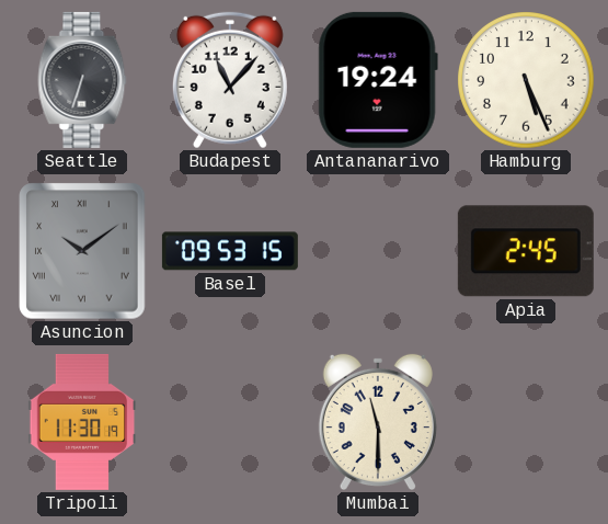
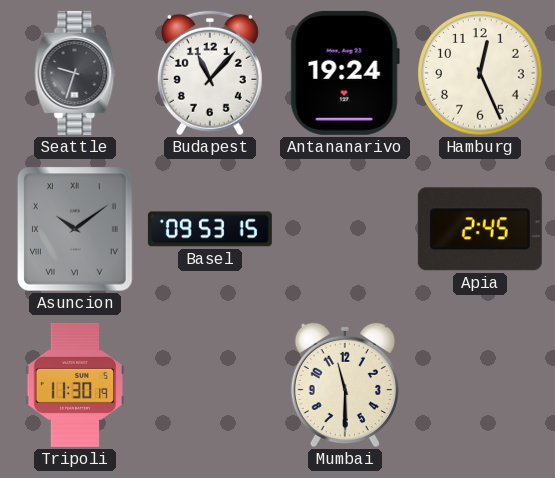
Seattle: 6:33 -> 9:33 (75, 73)
Hamburg: 5:26 -> 12:26 (480, 73)
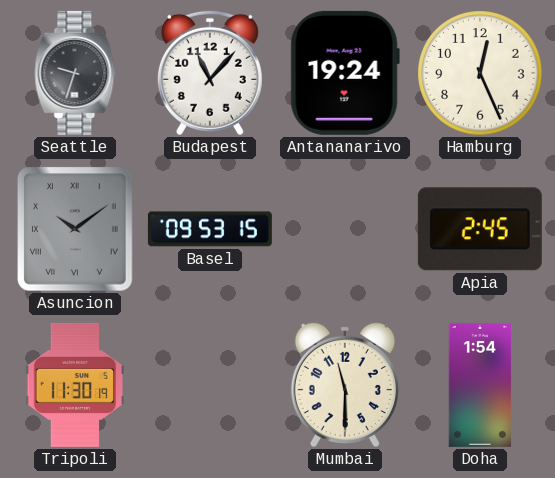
Doha: none -> 1:54 (480, 385)
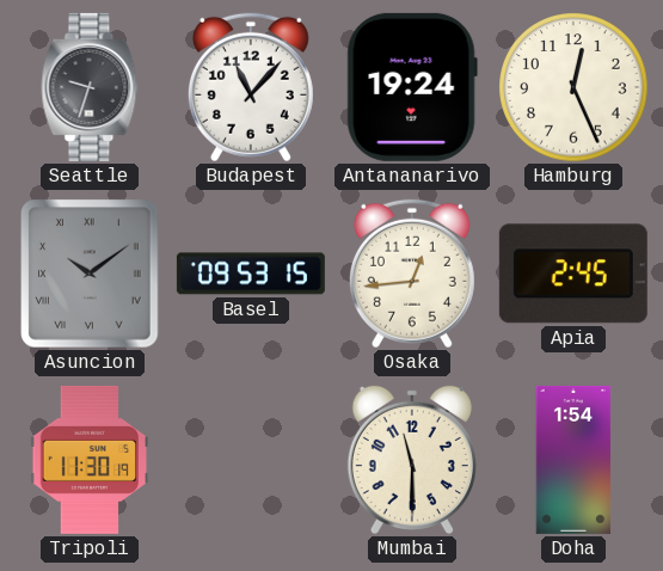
Osaka: none -> 12:44 (412, 274)
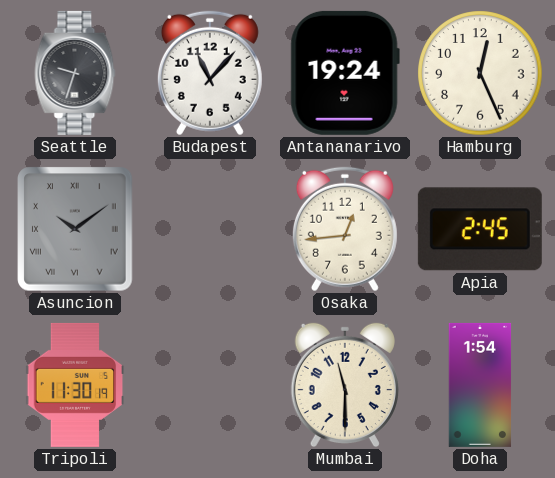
Basel: 09:53 -> none (251, 274)
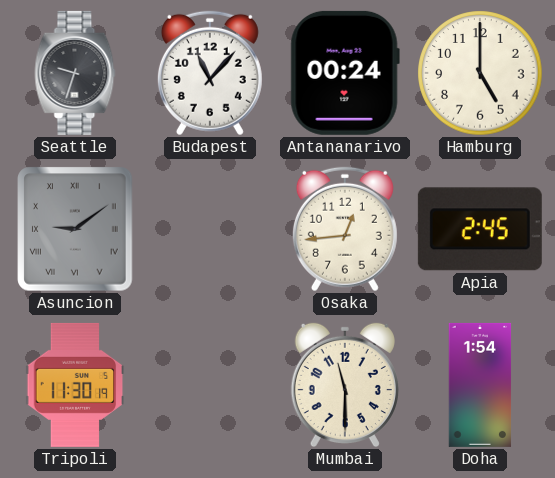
Antananarivo: 19:24 -> 00:24 (345, 73)
Hamburg: 12:26 -> 5:00 (480, 73)
Asuncion: 10:09 -> 9:09 (75, 229)
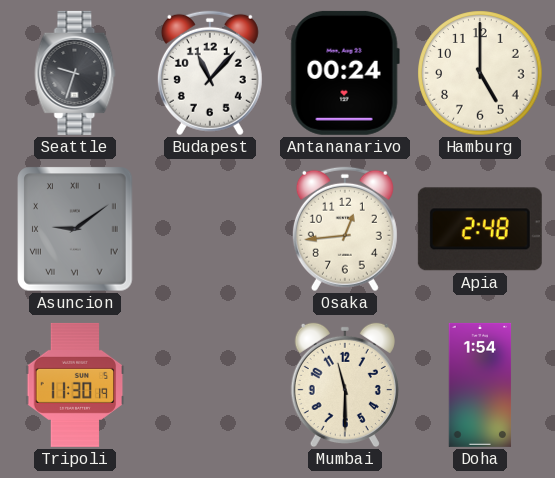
Apia: 2:45 -> 2:48 (480, 229)
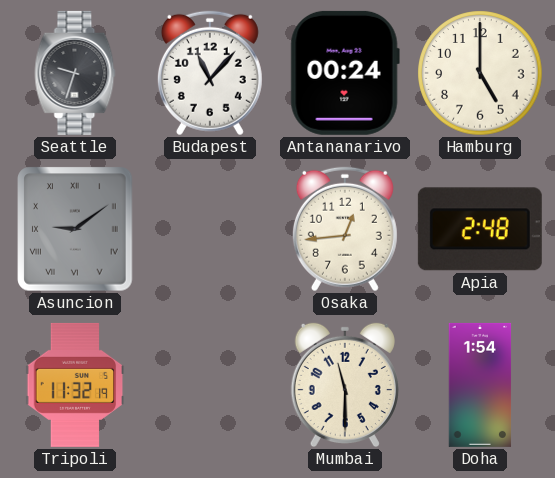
Tripoli: 11:30 -> 11:32 (75, 385)
